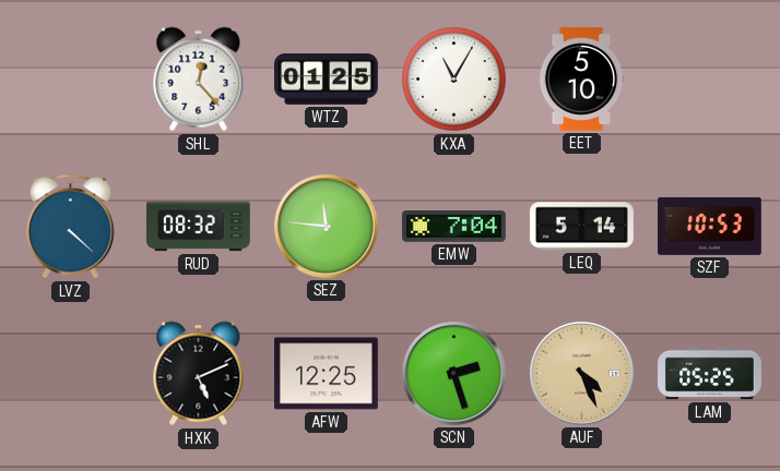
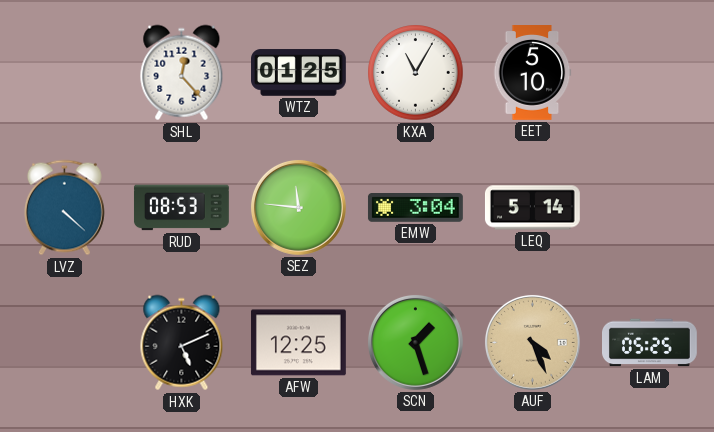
RUD: 08:32 -> 08:53 (181, 208)
EMW: 7:04 -> 3:04 (416, 208)
SZF: 10:53 -> none (709, 226)
SCN: 2:27 -> 1:27 (415, 342)
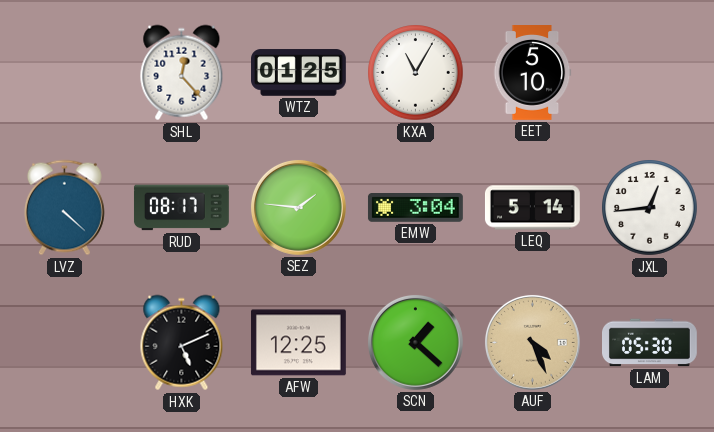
RUD: 08:53 -> 08:17 (181, 208)
SEZ: 11:46 -> 1:46 (298, 207)
JXL: none -> 12:44 (650, 208)
SCN: 1:27 -> 1:22 (415, 342)
LAM: 05:25 -> 05:30 (650, 343)
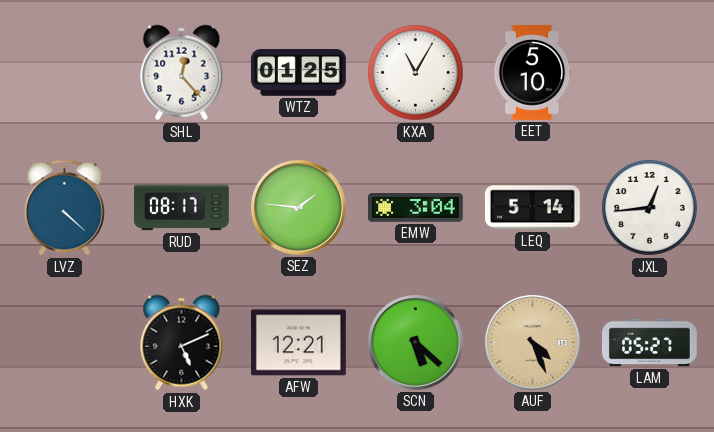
AFW: 12:25 -> 12:21 (298, 343)
SCN: 1:22 -> 5:22 (415, 342)
LAM: 05:30 -> 05:27 (650, 343)
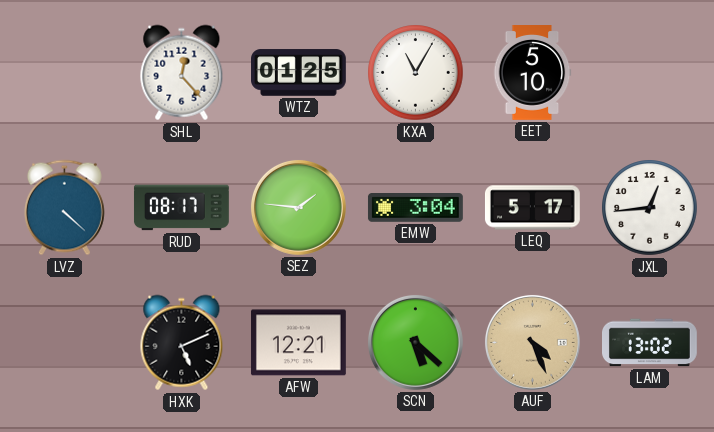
LEQ: 5:14 -> 5:17 (532, 208)
LAM: 05:27 -> 13:02 (650, 343)
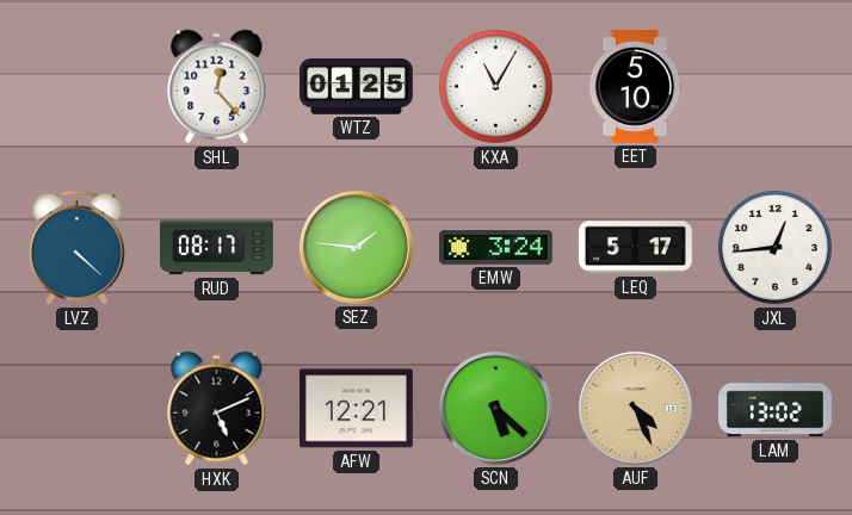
EMW: 3:04 -> 3:24 (496, 248)
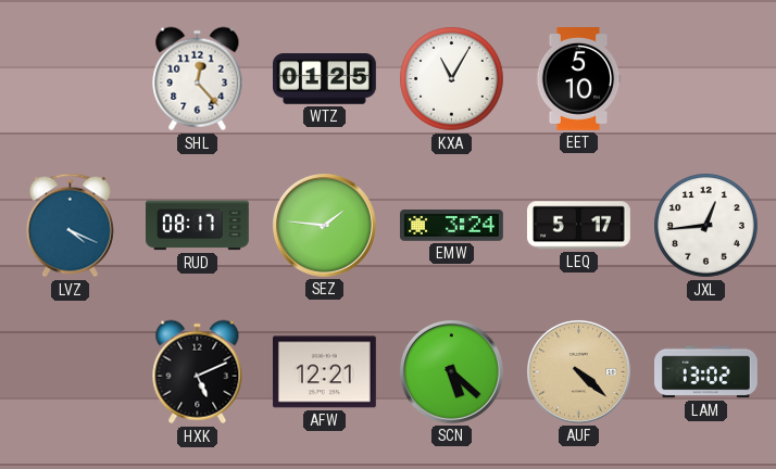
LVZ: 4:22 -> 4:19 (70, 226)
AUF: 4:26 -> 4:22 (578, 371)
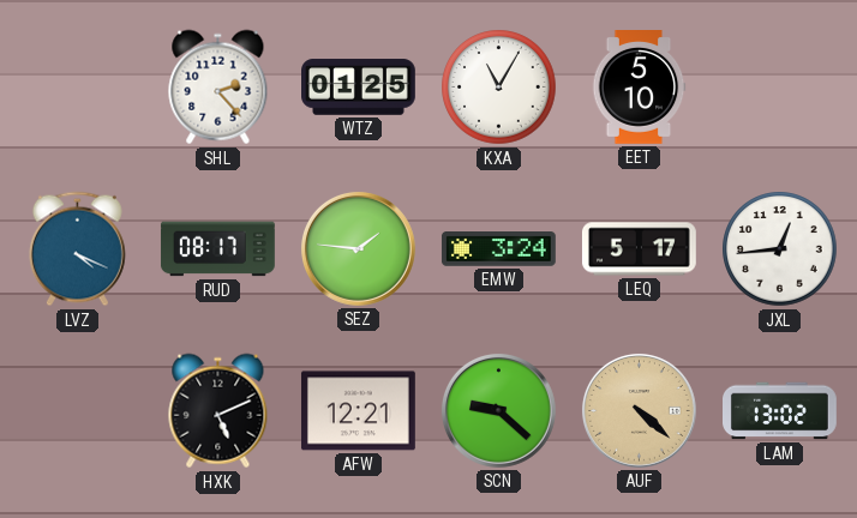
SHL: 12:23 -> 2:23 (218, 88)
SCN: 5:22 -> 9:22 (498, 410)
